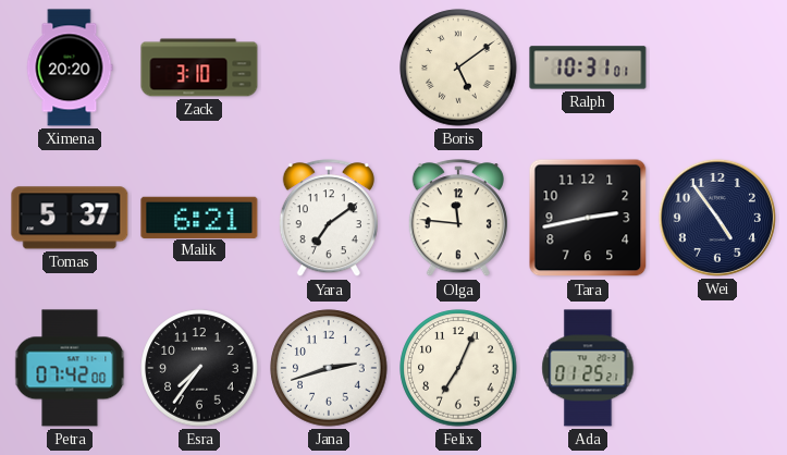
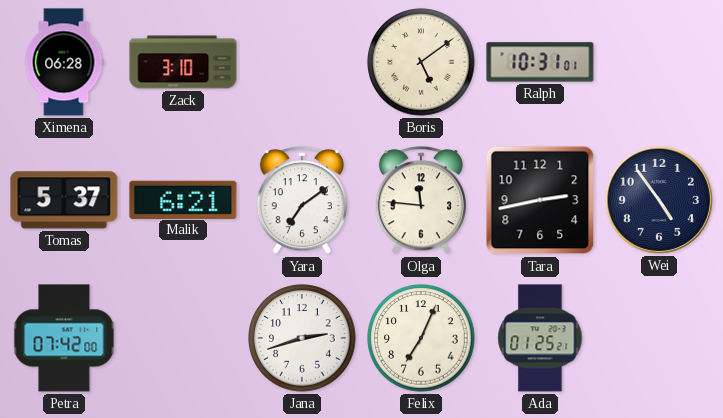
Ximena: 20:20 -> 06:28 (64, 62)
Esra: 7:36 -> none (199, 368)
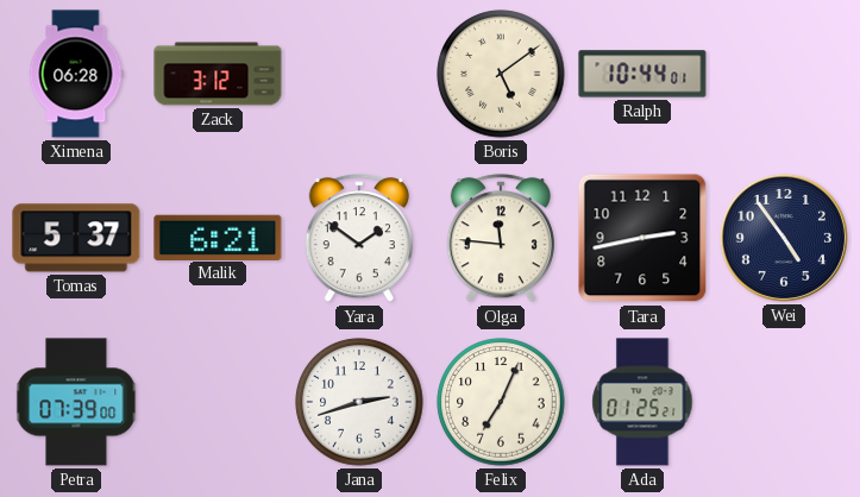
Zack: 3:10 -> 3:12 (218, 74)
Ralph: 10:31 -> 10:44 (642, 74)
Yara: 7:09 -> 1:51 (359, 239)
Petra: 07:42 -> 07:39 (76, 402)
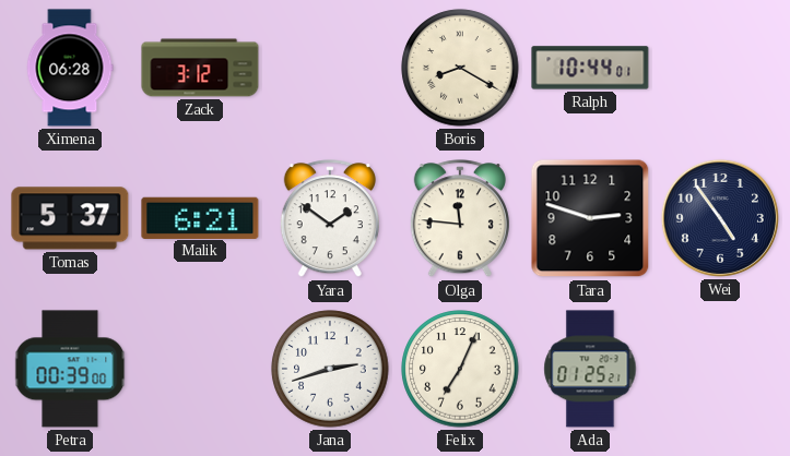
Boris: 5:09 -> 8:20 (460, 68)
Tara: 2:43 -> 2:48 (590, 218)
Petra: 07:39 -> 00:39 (70, 369)
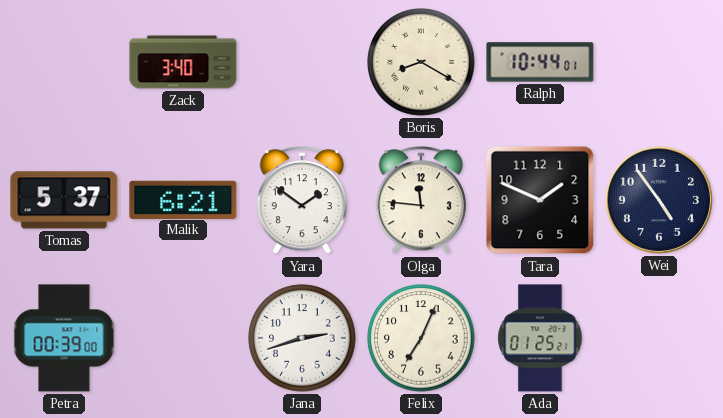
Ximena: 06:28 -> none (70, 68)
Zack: 3:12 -> 3:40 (183, 62)
Tara: 2:48 -> 1:49 (540, 200)
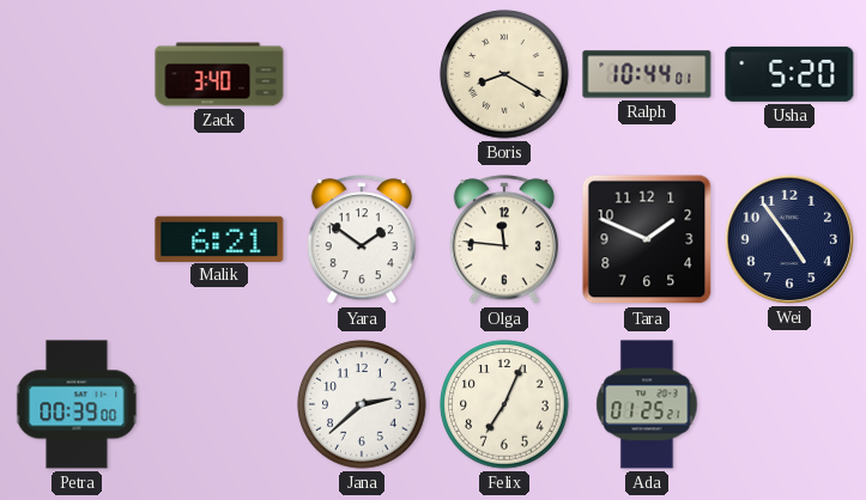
Usha: none -> 5:20 (789, 74)
Tomas: 5:37 -> none (64, 200)
Jana: 2:42 -> 2:38 (362, 404)
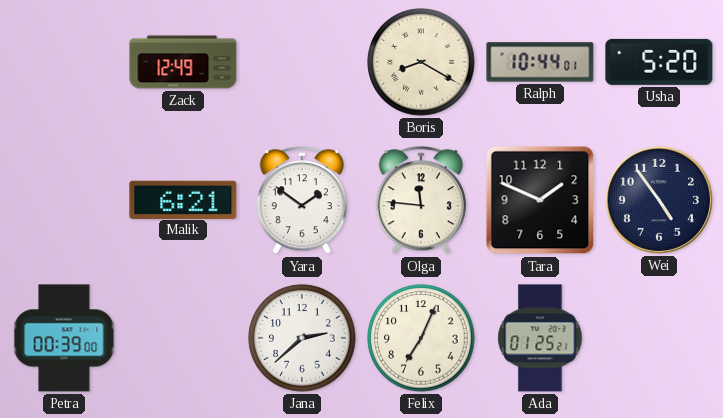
Zack: 3:40 -> 12:49 (183, 62)
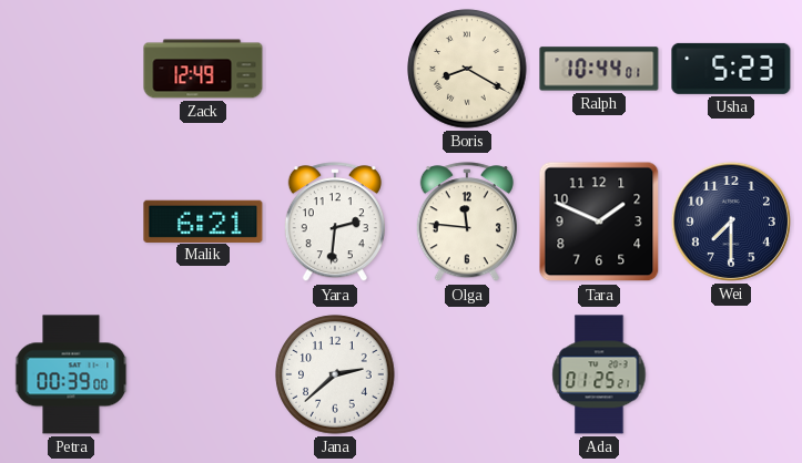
Usha: 5:20 -> 5:23 (731, 69)
Yara: 1:51 -> 2:31 (335, 223)
Wei: 4:54 -> 7:30 (731, 222)
Felix: 7:04 -> none (421, 338)
